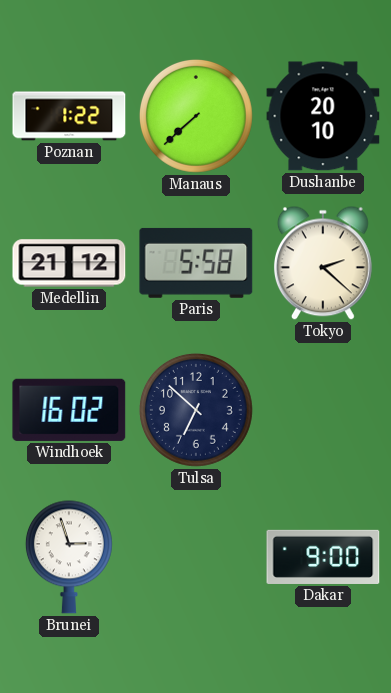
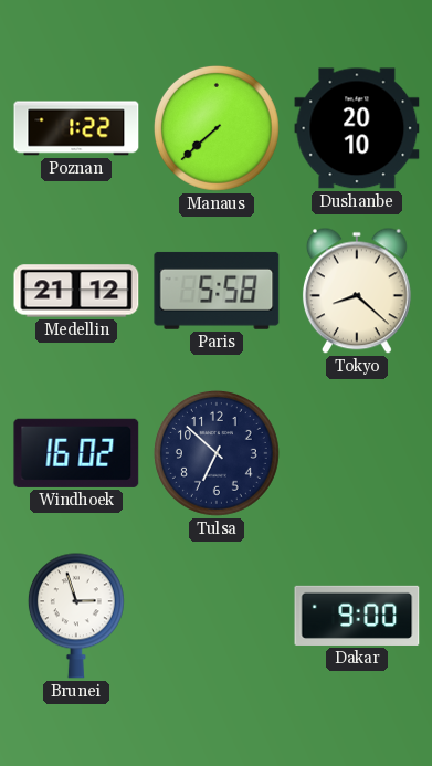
Tokyo: 2:22 -> 8:22 (357, 291)
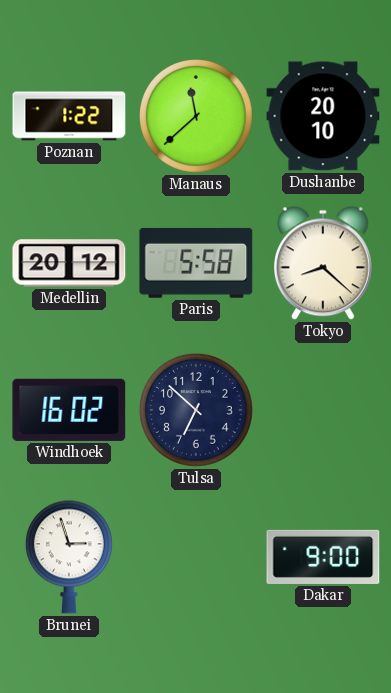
Manaus: 7:38 -> 11:38 (196, 116)
Medellin: 21:12 -> 20:12 (69, 263)
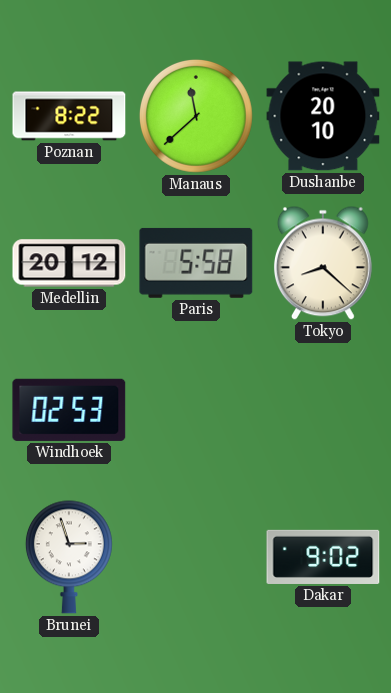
Poznan: 1:22 -> 8:22 (69, 116)
Windhoek: 16:02 -> 02:53 (69, 410)
Tulsa: 6:52 -> none (196, 410)
Dakar: 9:00 -> 9:02 (323, 557)
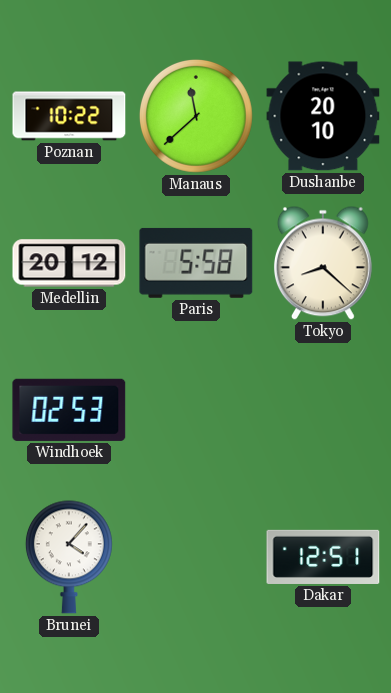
Poznan: 8:22 -> 10:22 (69, 116)
Brunei: 2:57 -> 4:07 (69, 557)
Dakar: 9:02 -> 12:51 (323, 557)
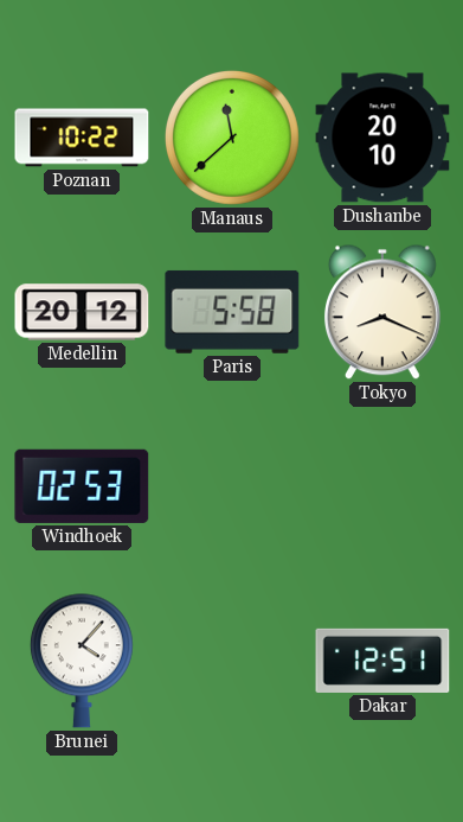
Tokyo: 8:22 -> 8:19 (382, 312)
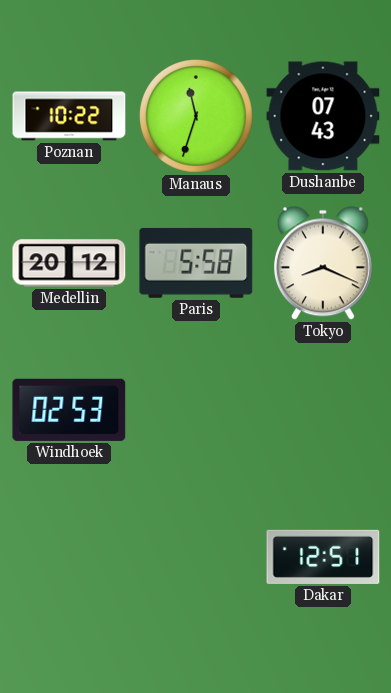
Manaus: 11:38 -> 11:33 (196, 116)
Dushanbe: 20:10 -> 07:43 (323, 116)
Brunei: 4:07 -> none (82, 661)
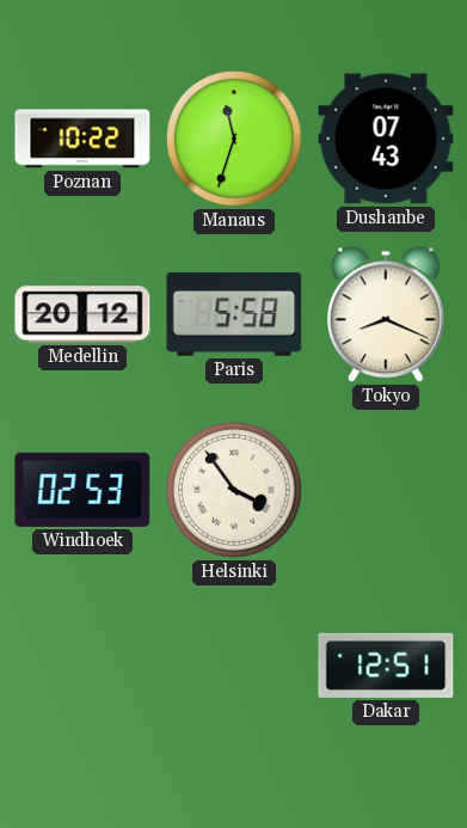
Helsinki: none -> 3:54 (234, 490)
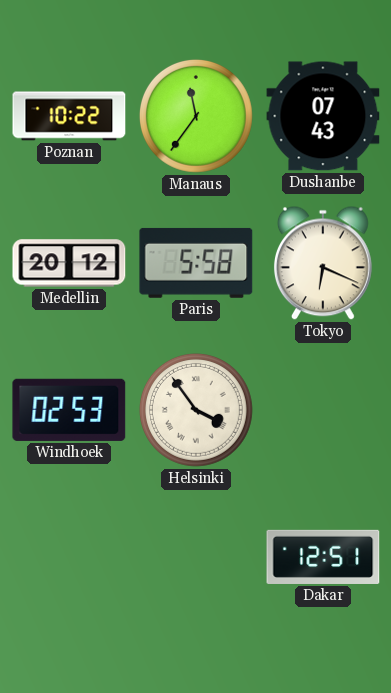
Manaus: 11:33 -> 11:36 (196, 116)
Tokyo: 8:19 -> 6:19 (323, 263)
